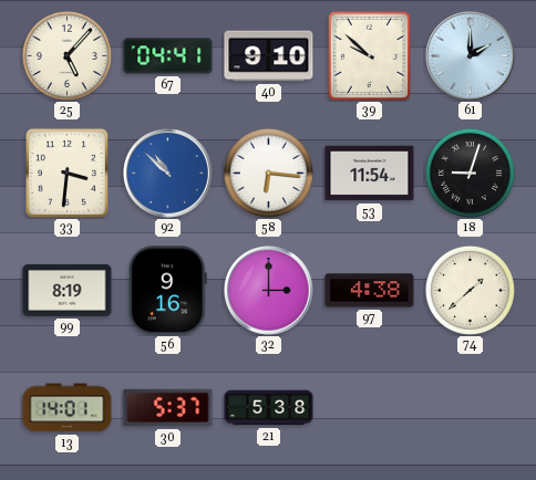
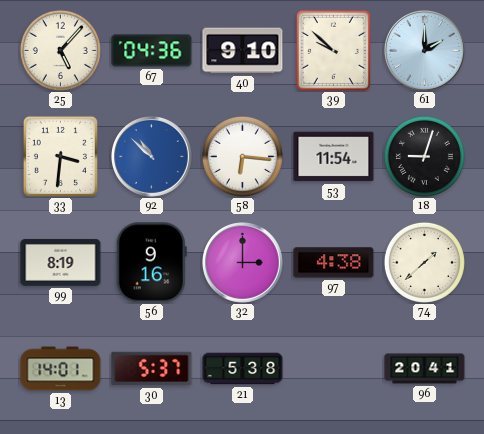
67: 04:41 -> 04:36 (152, 51)
96: none -> 20:41 (425, 369)
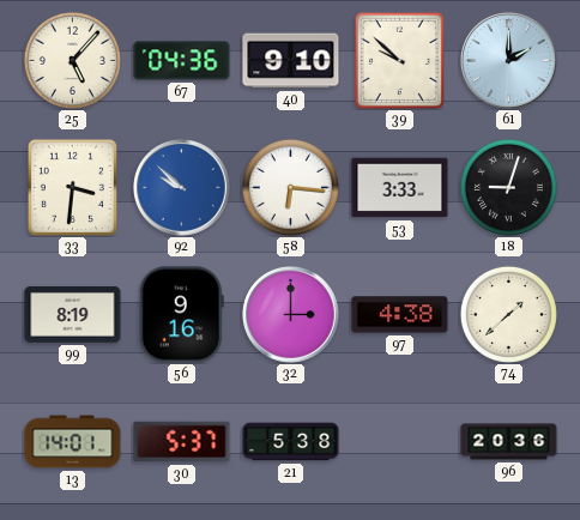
92: 10:52 -> 9:52 (182, 188)
53: 11:54 -> 3:33 (400, 188)
96: 20:41 -> 20:36 (509, 442)
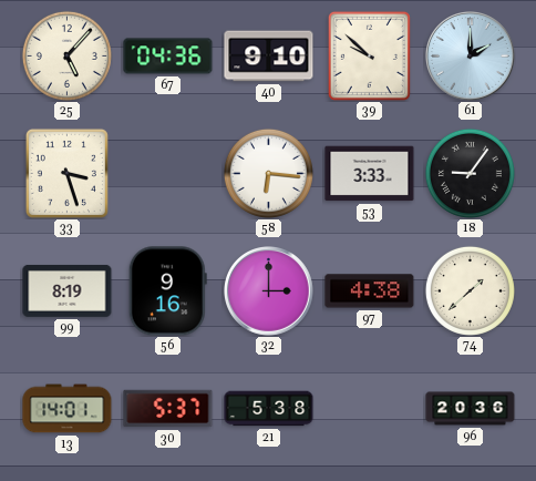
33: 3:31 -> 3:27 (66, 173)
92: 9:52 -> none (182, 188)
18: 9:03 -> 9:06 (470, 173)
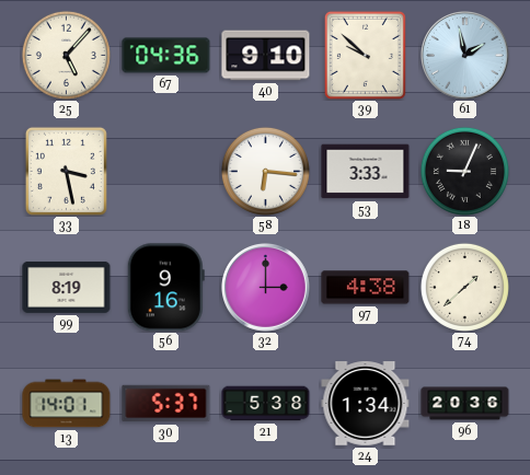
61: 2:00 -> 1:58 (465, 56)
33: 3:27 -> 3:28 (66, 171)
18: 9:06 -> 9:04 (464, 171)
24: none -> 1:34 (366, 404)
